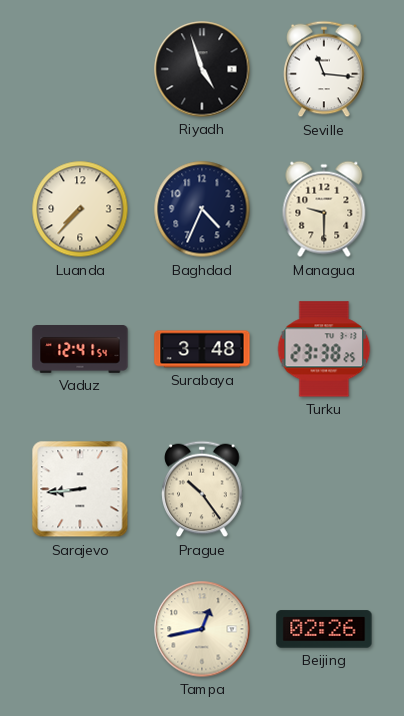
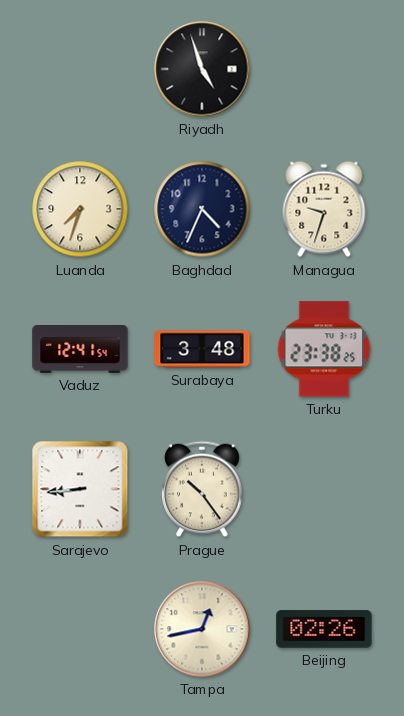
Seville: 11:16 -> none (324, 69)
Luanda: 7:37 -> 7:33 (80, 209)
Managua: 9:30 -> 9:33 (324, 209)
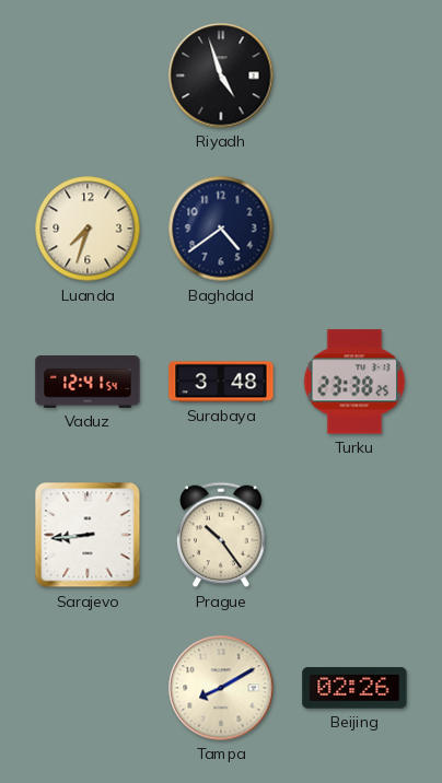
Baghdad: 4:34 -> 4:39 (221, 229)
Managua: 9:33 -> none (324, 209)
Tampa: 12:43 -> 8:10 (221, 688)
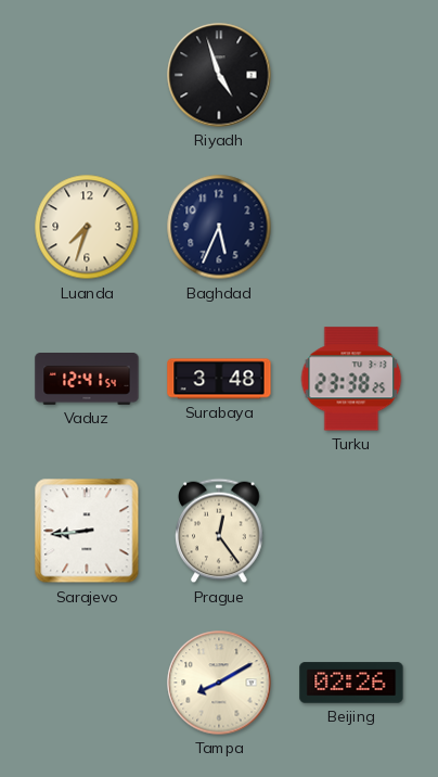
Baghdad: 4:39 -> 5:34 (219, 227)
Prague: 10:24 -> 12:24 (219, 531)
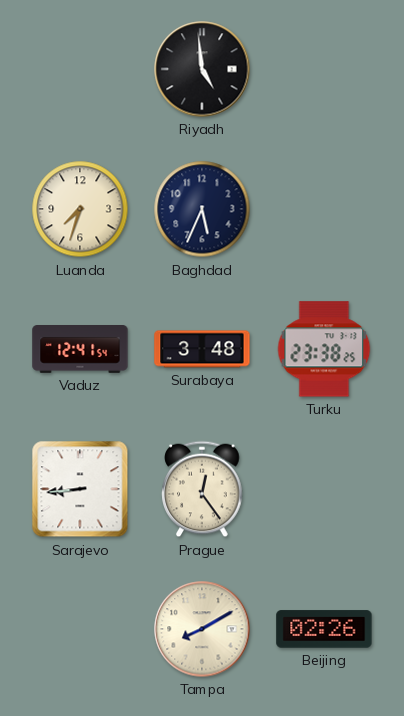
Riyadh: 4:57 -> 4:59 (202, 69)
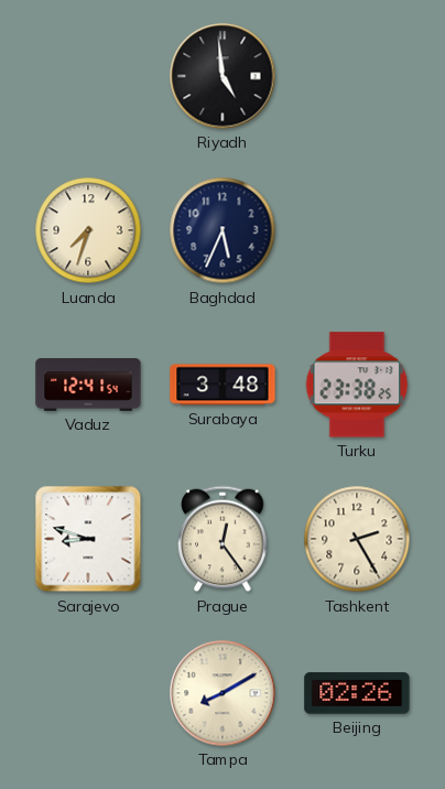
Sarajevo: 8:44 -> 8:48 (88, 539)
Tashkent: none -> 2:25 (357, 539)
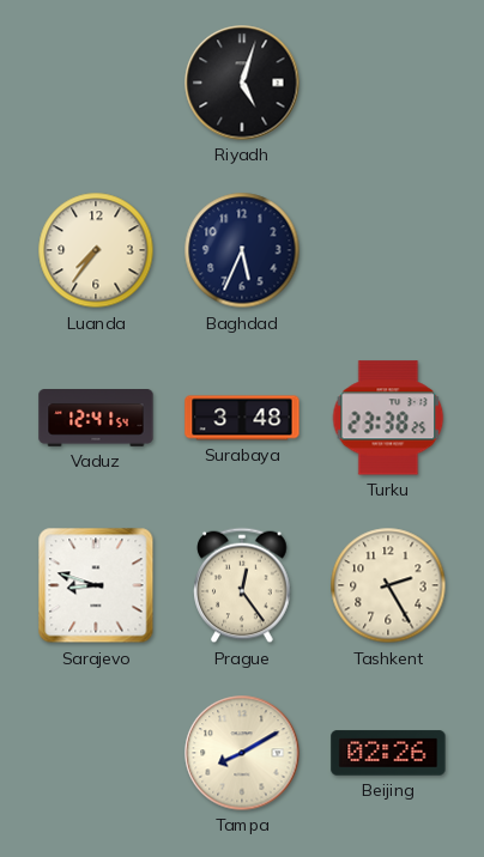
Riyadh: 4:59 -> 5:03 (242, 83)
Luanda: 7:33 -> 7:36 (96, 250)
